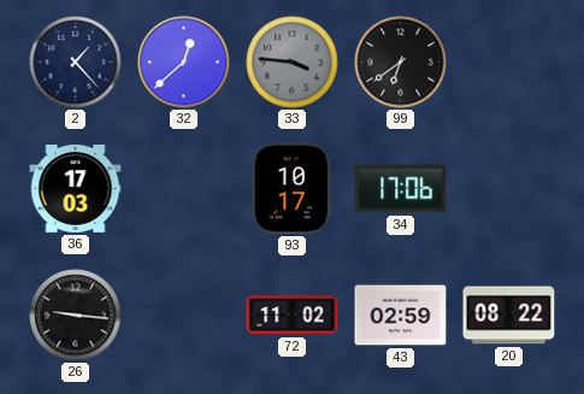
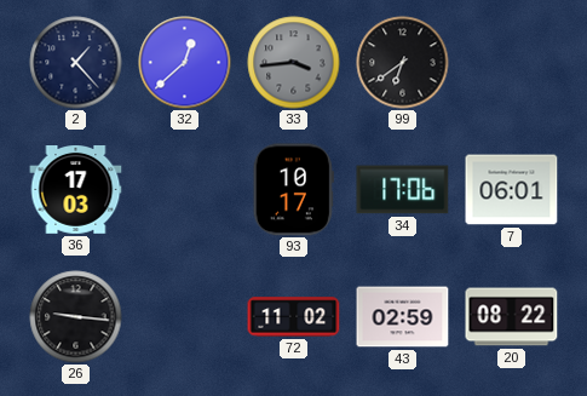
33: 3:46 -> 3:44 (294, 63)
7: none -> 06:01 (512, 190)
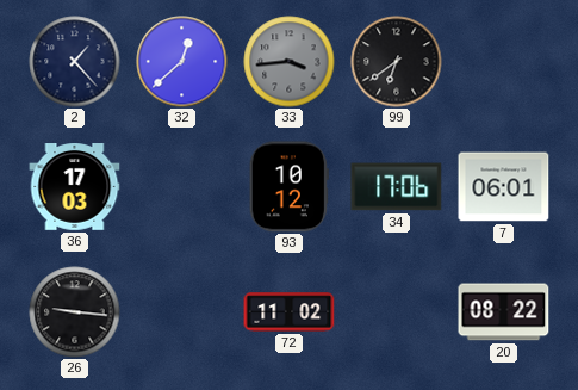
93: 10:17 -> 10:12 (288, 187)
43: 02:59 -> none (403, 317)
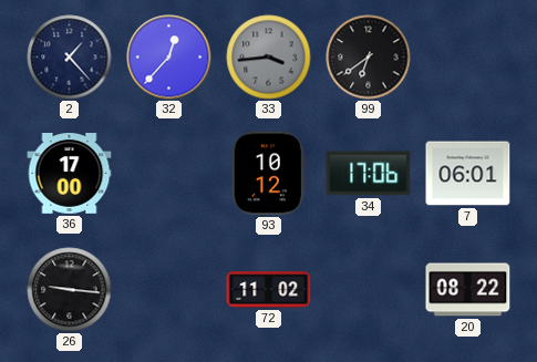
32: 12:38 -> 12:37 (169, 58)
36: 17:03 -> 17:00 (70, 174)
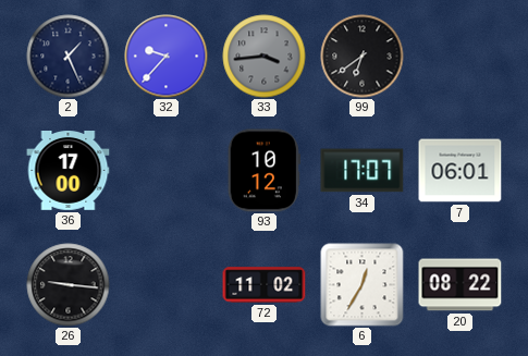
2: 1:23 -> 1:26 (69, 57)
32: 12:37 -> 9:37 (167, 57)
34: 17:06 -> 17:07 (363, 171)
6: none -> 12:35 (363, 285)
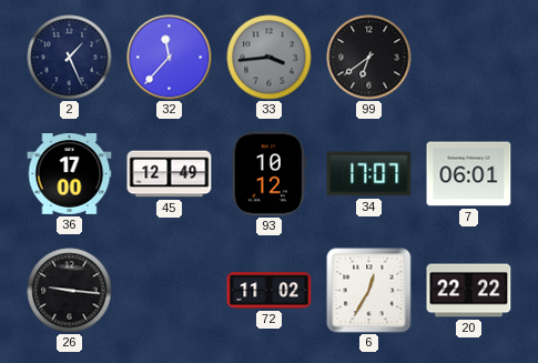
32: 9:37 -> 11:37 (170, 58)
45: none -> 12:49 (170, 174)
20: 08:22 -> 22:22 (469, 291)
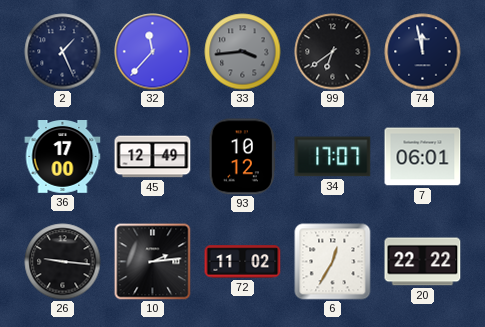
74: none -> 11:58 (423, 52)
10: none -> 2:14 (153, 262)
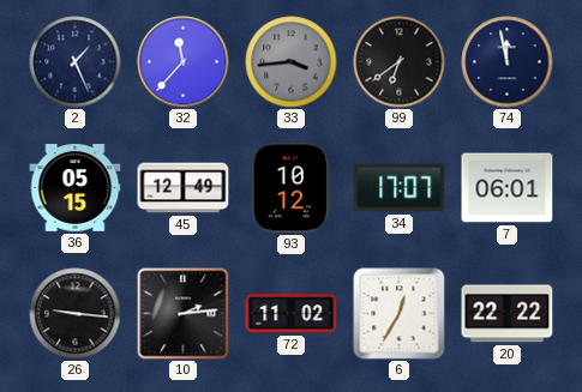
36: 17:00 -> 05:15 (76, 188)
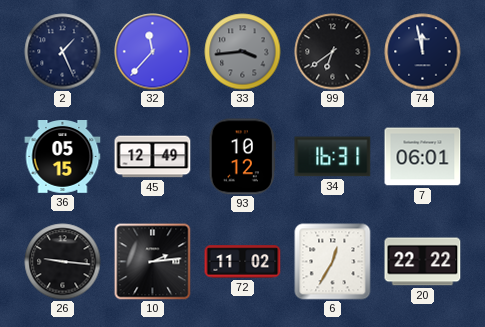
34: 17:07 -> 16:31 (333, 157)
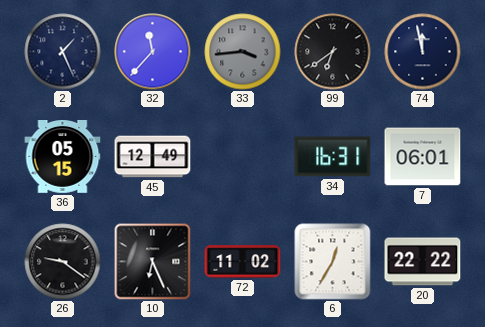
93: 10:12 -> none (242, 157)
26: 9:16 -> 9:21 (63, 262)
10: 2:14 -> 6:26 (153, 262)
